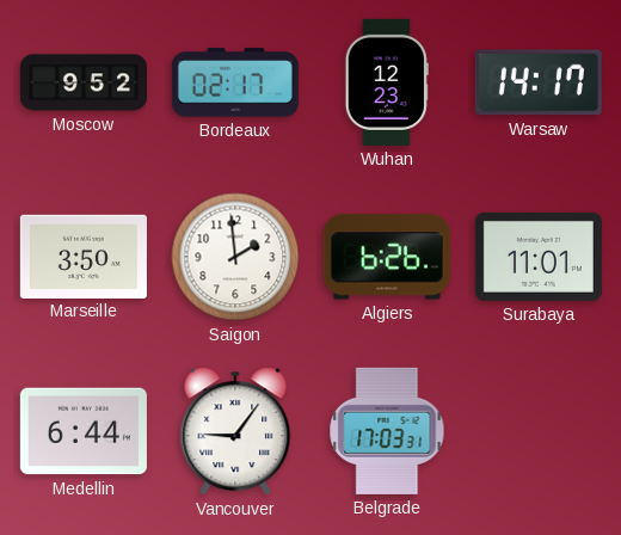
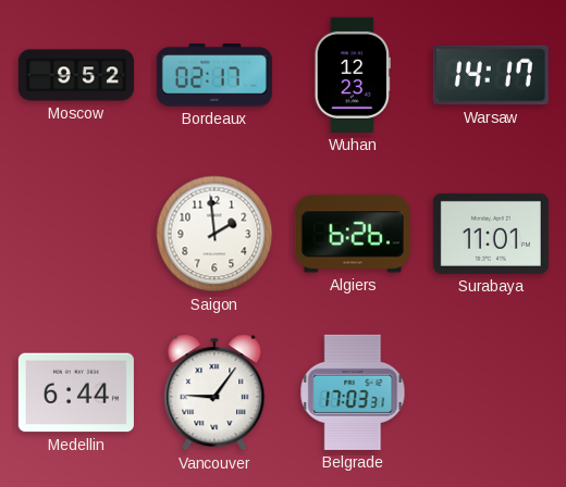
Marseille: 3:50 -> none (84, 256)
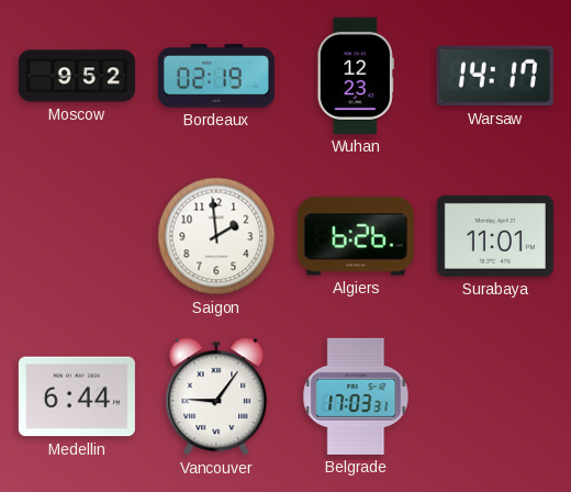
Bordeaux: 02:17 -> 02:19 (216, 76)
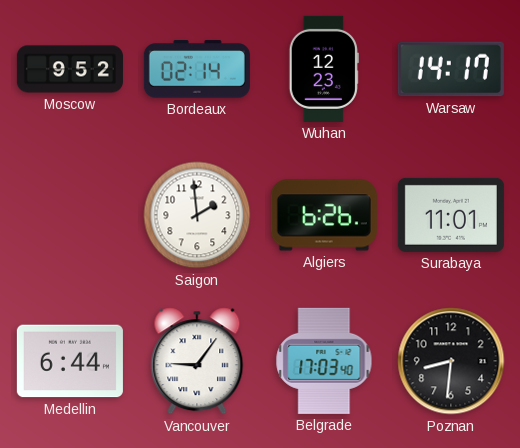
Bordeaux: 02:19 -> 02:14 (197, 69)
Belgrade: 17:03:31 -> 17:03:40 (324, 361)
Poznan: none -> 8:31 (451, 361)
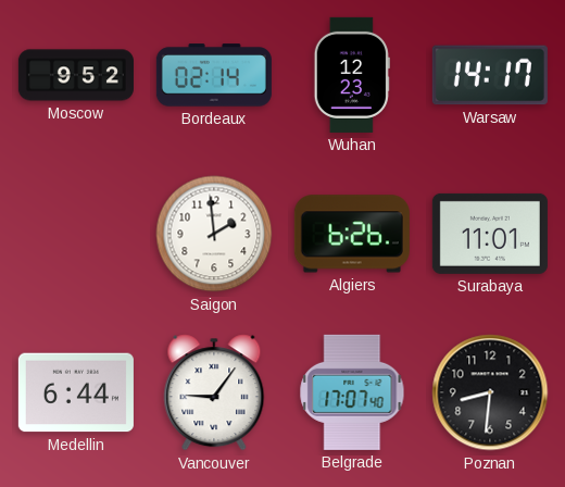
Belgrade: 17:03 -> 17:07 (352, 392)
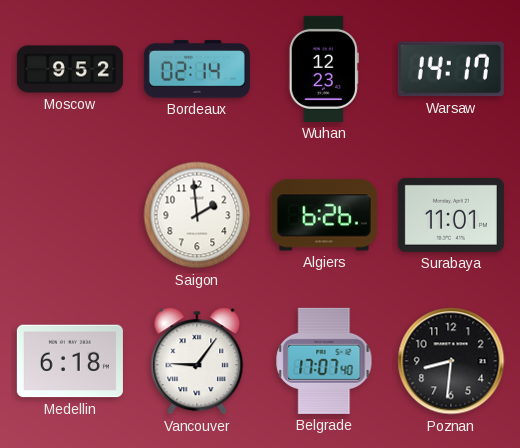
Medellin: 6:44 -> 6:18 (70, 361)
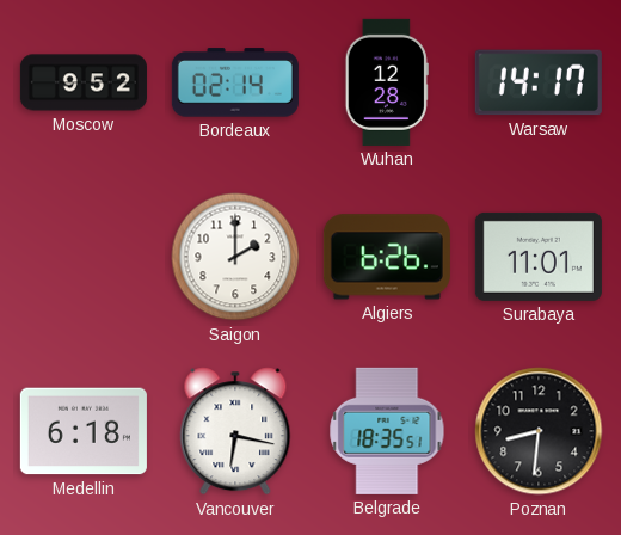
Wuhan: 12:23 -> 12:28 (387, 82)
Saigon: 1:59 -> 2:00 (235, 257)
Vancouver: 9:06 -> 6:17 (235, 431)
Belgrade: 17:07 -> 18:35 (387, 431)
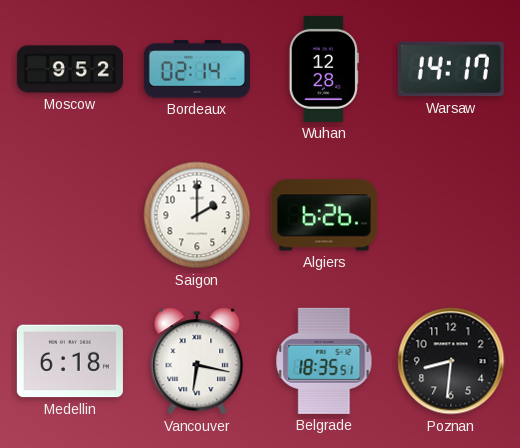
Surabaya: 11:01 -> none (539, 257)
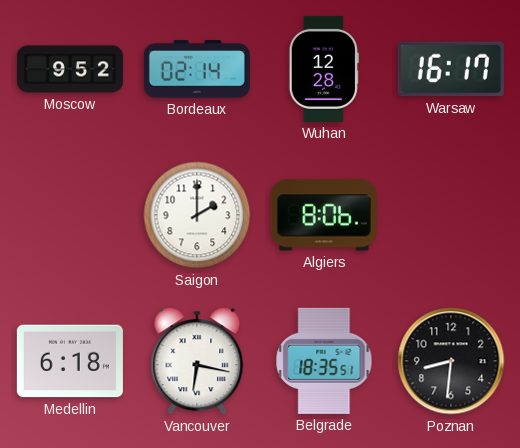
Warsaw: 14:17 -> 16:17 (451, 69)
Algiers: 6:26 -> 8:06 (324, 215)
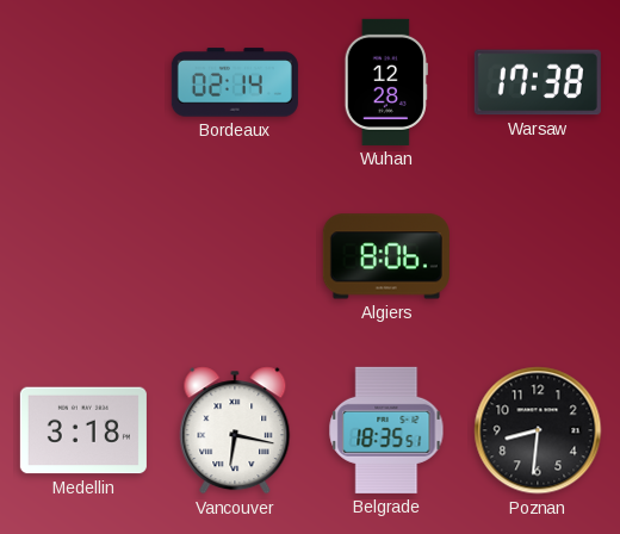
Moscow: 9:52 -> none (70, 69)
Warsaw: 16:17 -> 17:38 (538, 82)
Saigon: 2:00 -> none (197, 215)
Medellin: 6:18 -> 3:18 (83, 430)
